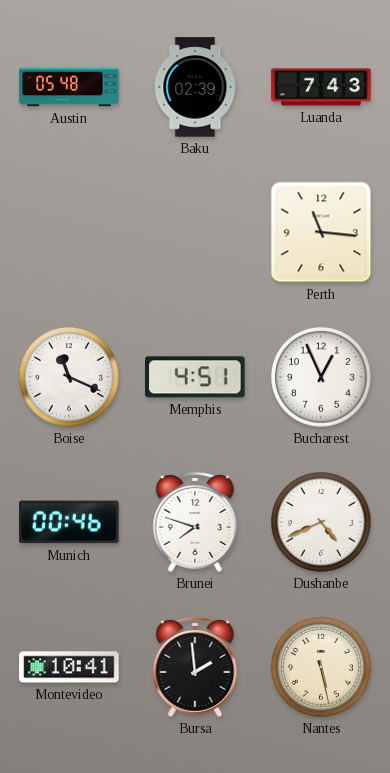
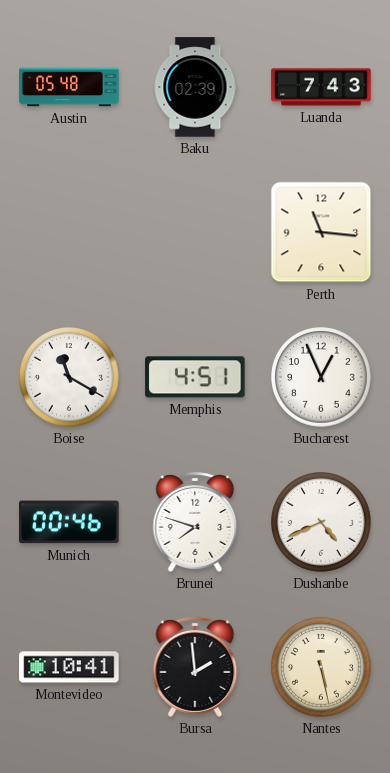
Boise: 11:19 -> 11:20 (70, 378)
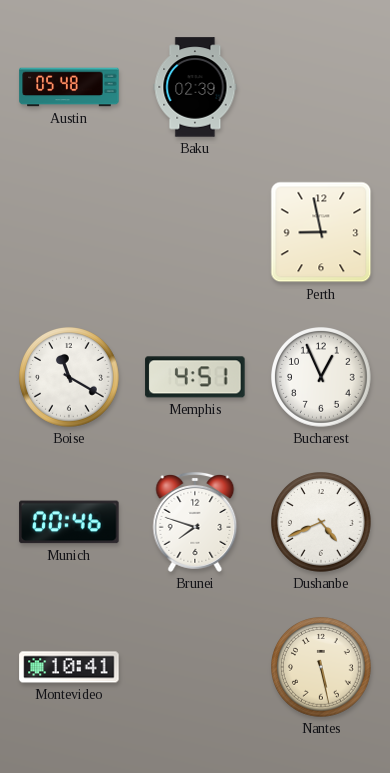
Luanda: 7:43 -> none (321, 87)
Perth: 11:16 -> 8:58 (321, 232)
Bursa: 1:59 -> none (195, 667)
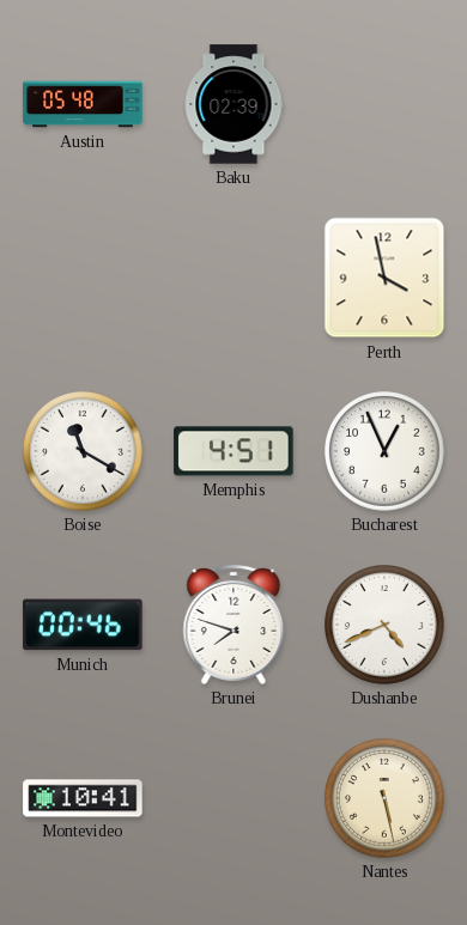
Perth: 8:58 -> 3:58 (384, 278)
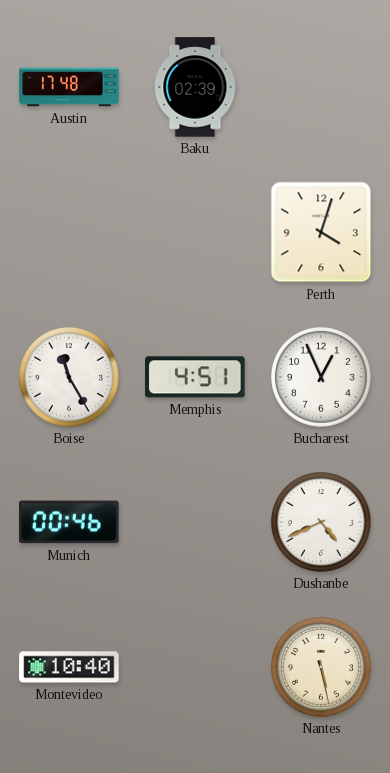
Austin: 05:48 -> 17:48 (69, 87)
Perth: 3:58 -> 4:03 (321, 232)
Boise: 11:20 -> 11:25 (70, 378)
Brunei: 7:48 -> none (233, 625)
Montevideo: 10:41 -> 10:40 (69, 667)
